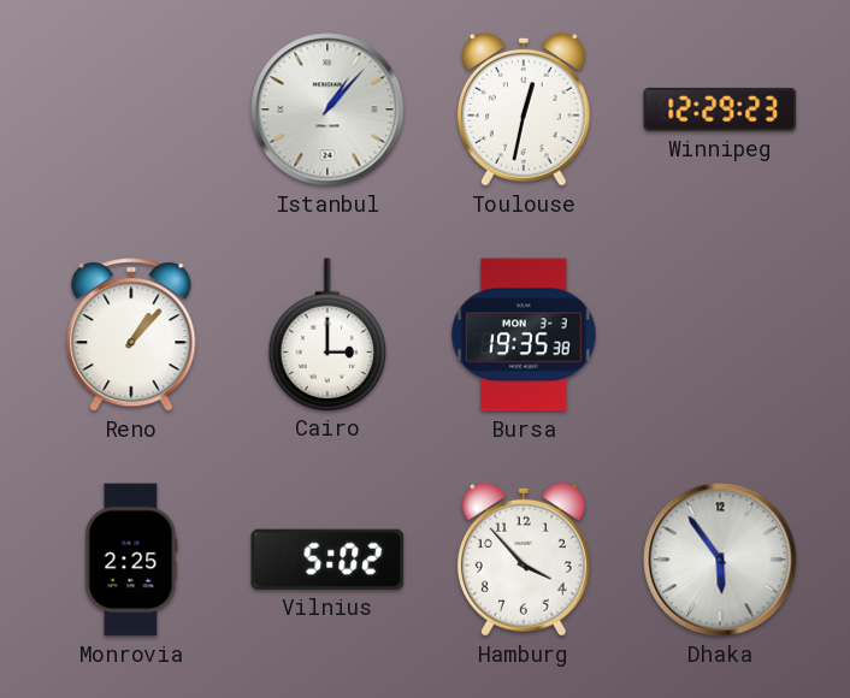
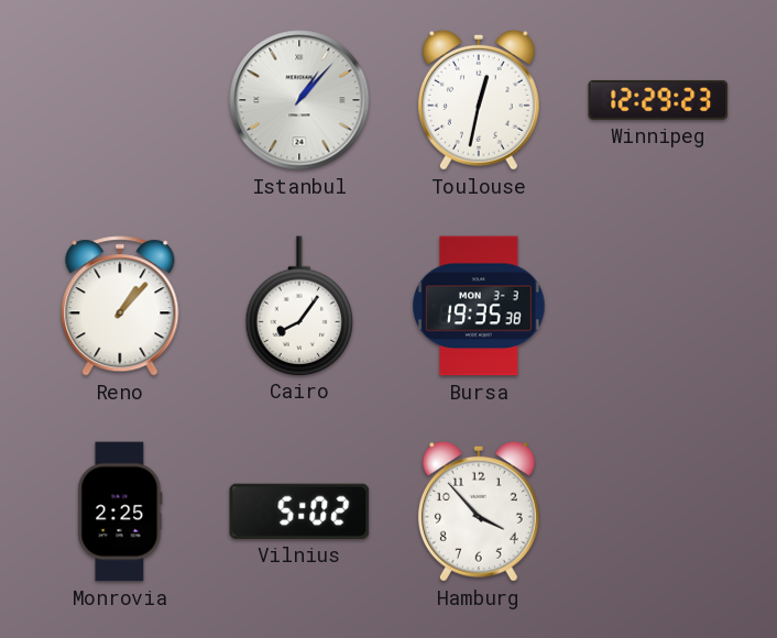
Cairo: 3:00 -> 8:06 (299, 306)
Dhaka: 5:54 -> none (720, 560)
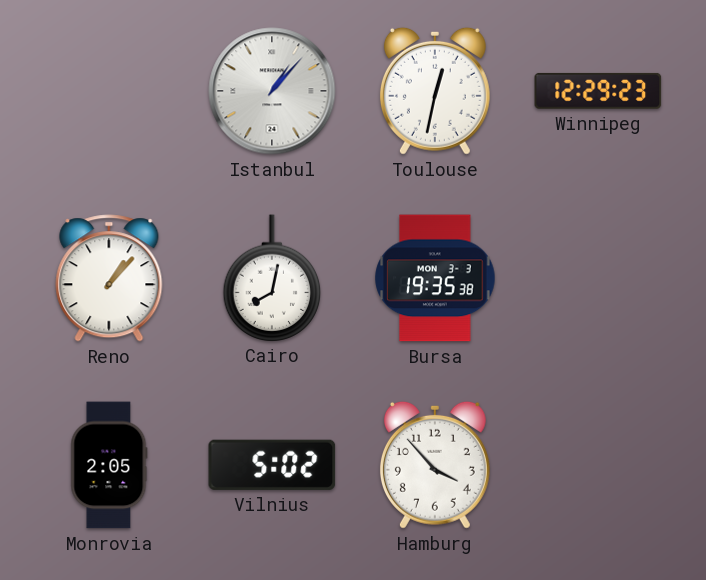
Cairo: 8:06 -> 8:02 (272, 278)
Monrovia: 2:25 -> 2:05 (109, 465)
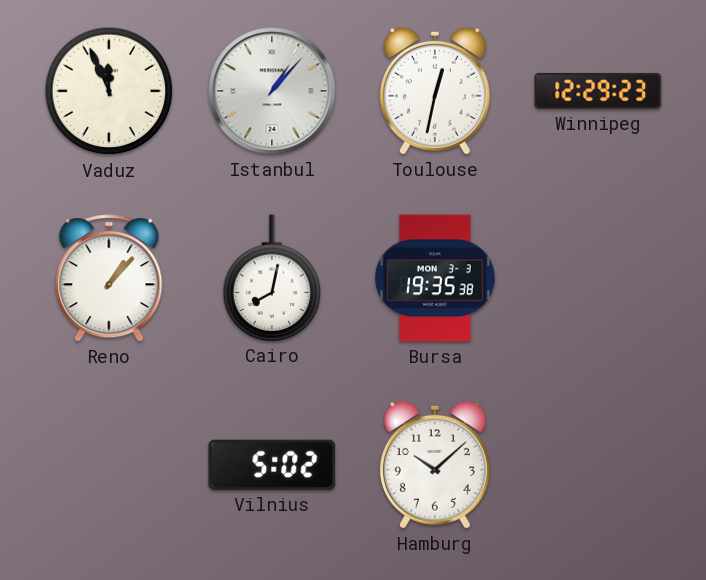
Vaduz: none -> 11:56 (109, 91)
Monrovia: 2:05 -> none (109, 465)
Hamburg: 3:53 -> 10:08 (435, 465)
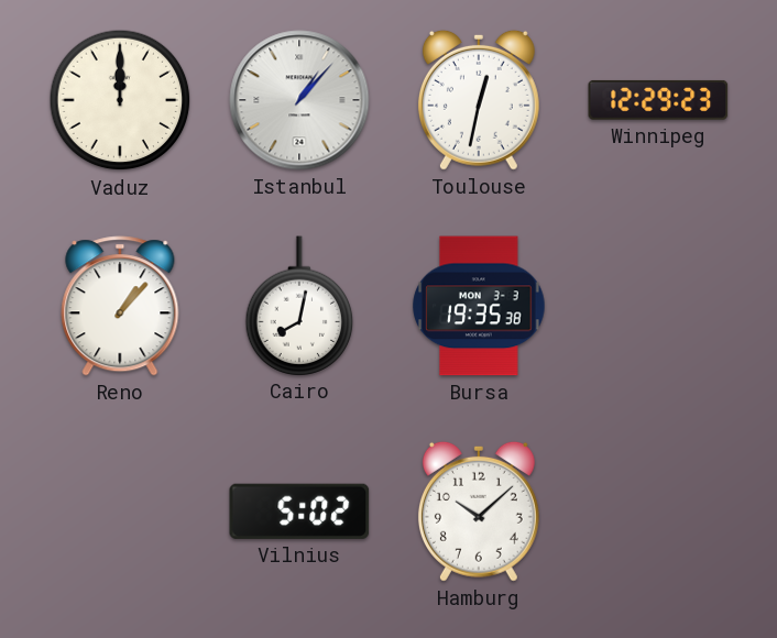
Vaduz: 11:56 -> 12:00 (120, 100)
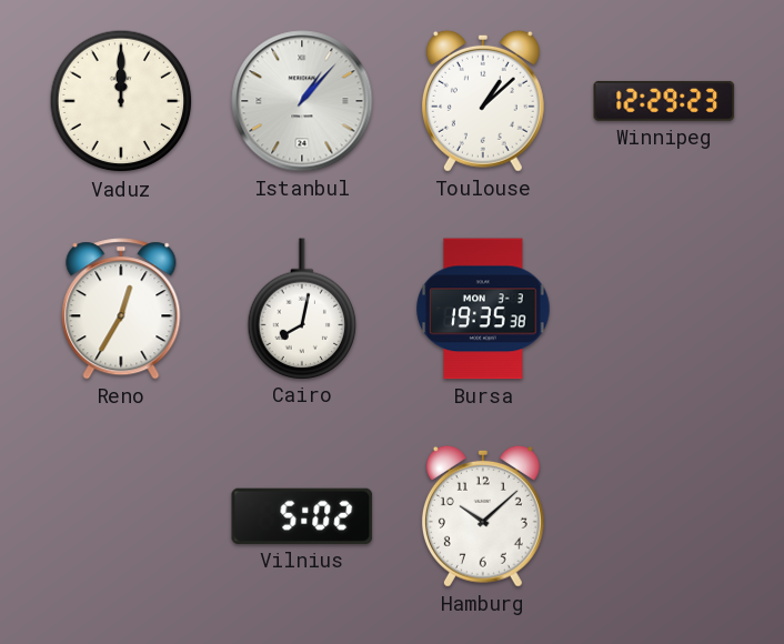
Toulouse: 12:32 -> 1:08 (483, 101)
Reno: 1:07 -> 12:35 (121, 309)
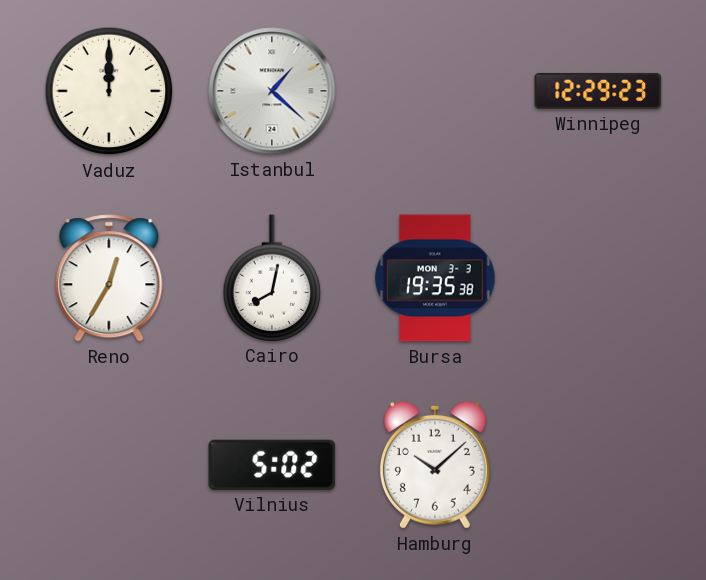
Istanbul: 1:07 -> 1:22 (272, 91)
Toulouse: 1:08 -> none (483, 101)
